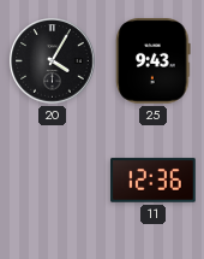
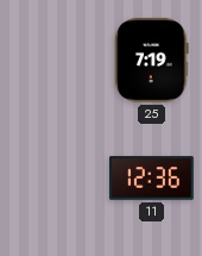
20: 4:05 -> none (53, 61)
25: 9:43 -> 7:19 (152, 61)
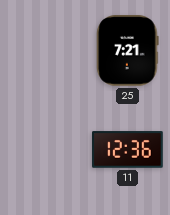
25: 7:19 -> 7:21 (128, 51)
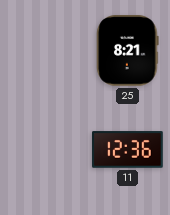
25: 7:21 -> 8:21 (128, 51)
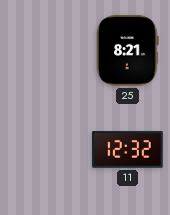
11: 12:36 -> 12:32 (128, 150)
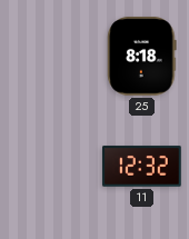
25: 8:21 -> 8:18 (142, 57)
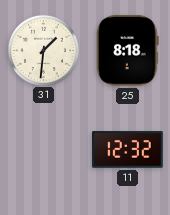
31: none -> 1:31 (43, 50)
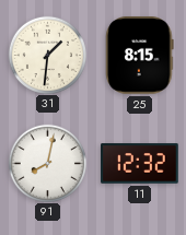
25: 8:18 -> 8:15 (140, 56)
91: none -> 8:02 (47, 163)
